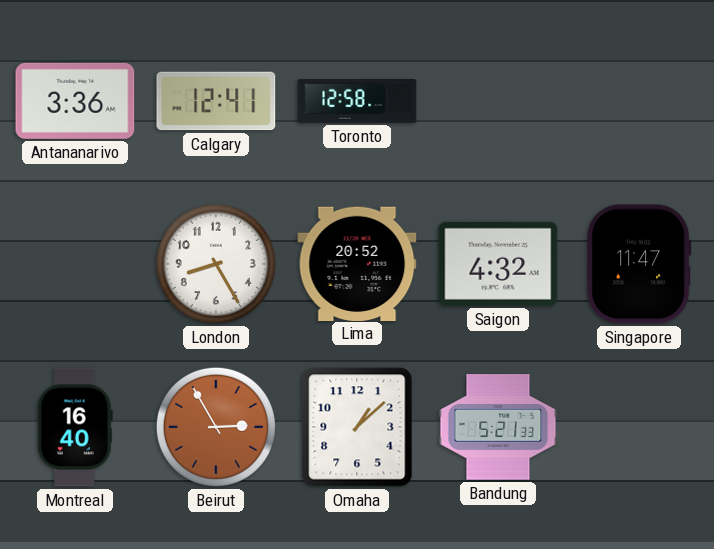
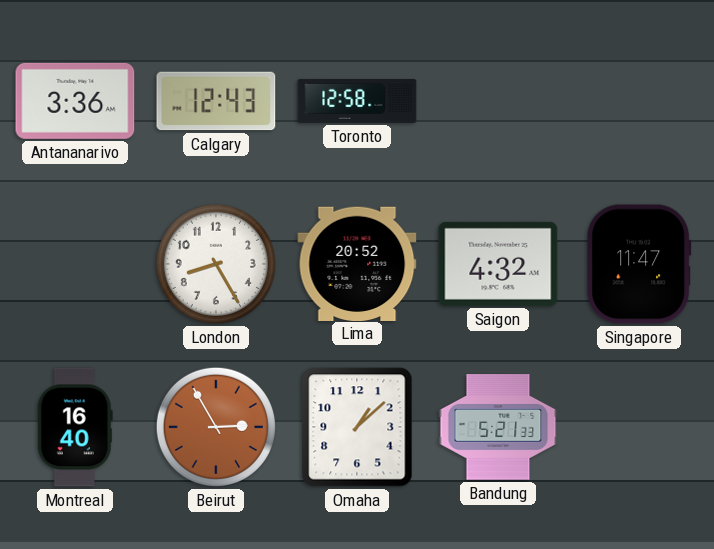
Calgary: 12:41 -> 12:43 (216, 101)
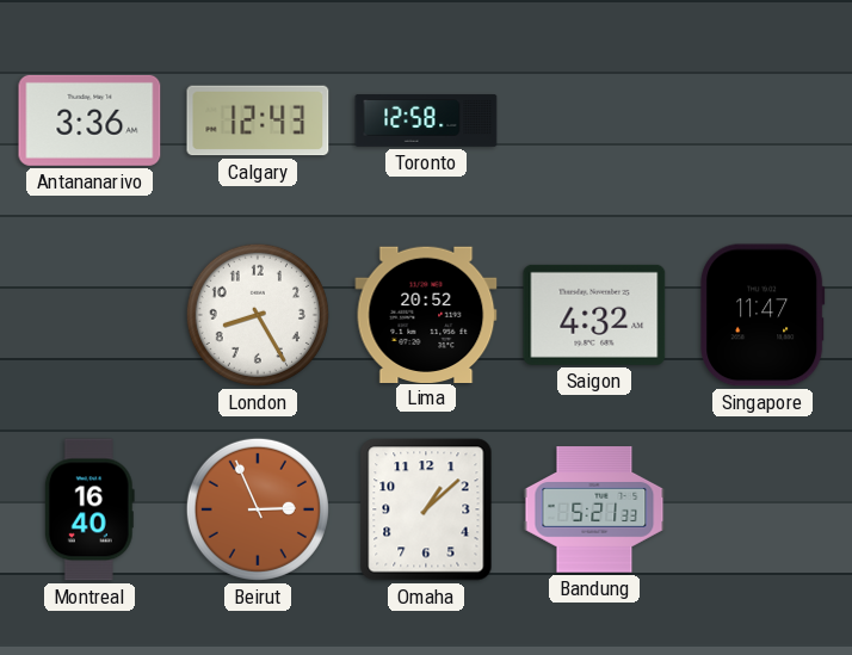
Beirut: 2:55 -> 2:56 (258, 509)
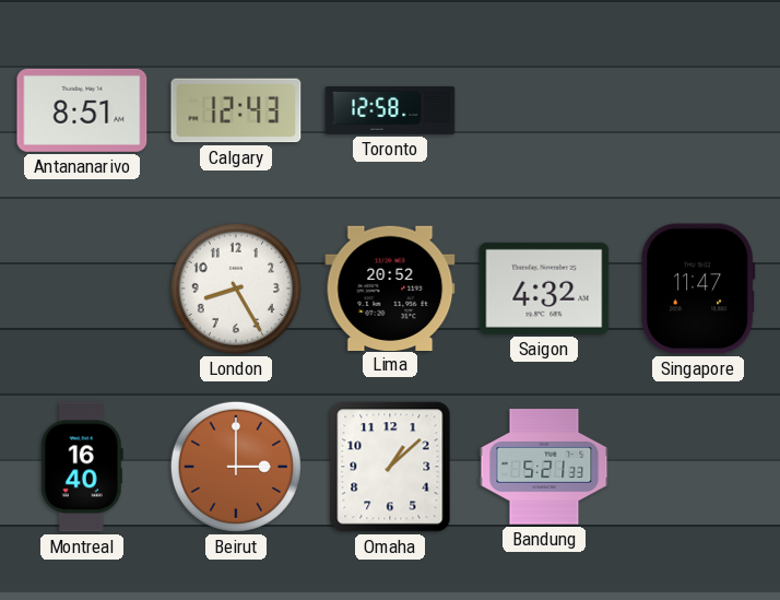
Antananarivo: 3:36 -> 8:51 (82, 110)
Beirut: 2:56 -> 3:00 (236, 467)
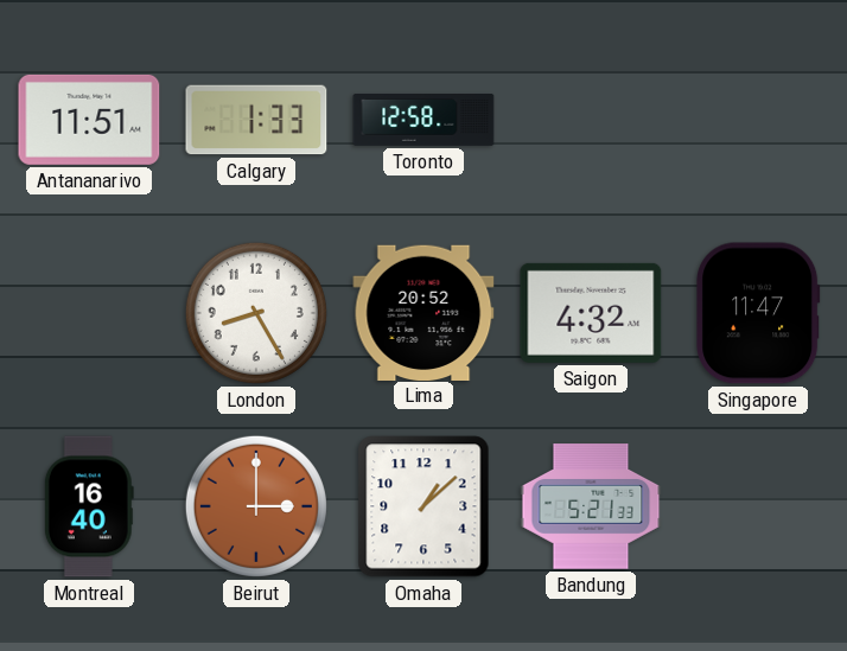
Antananarivo: 8:51 -> 11:51 (89, 120)
Calgary: 12:43 -> 1:33 (256, 120)
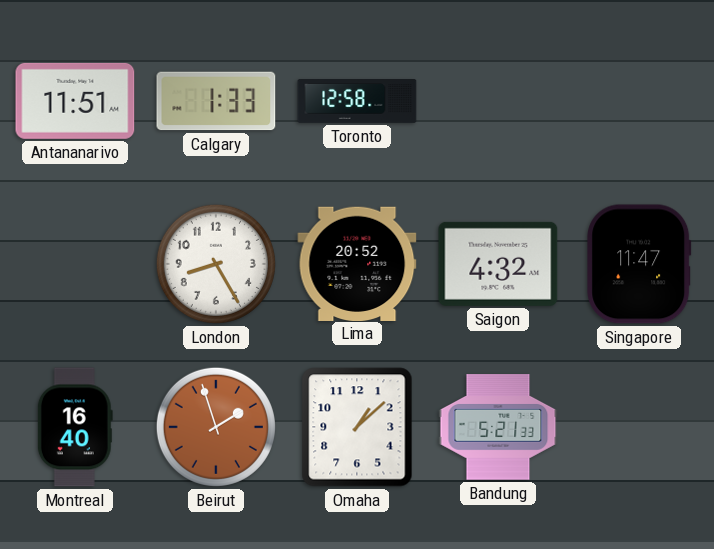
Beirut: 3:00 -> 1:57 (216, 427)
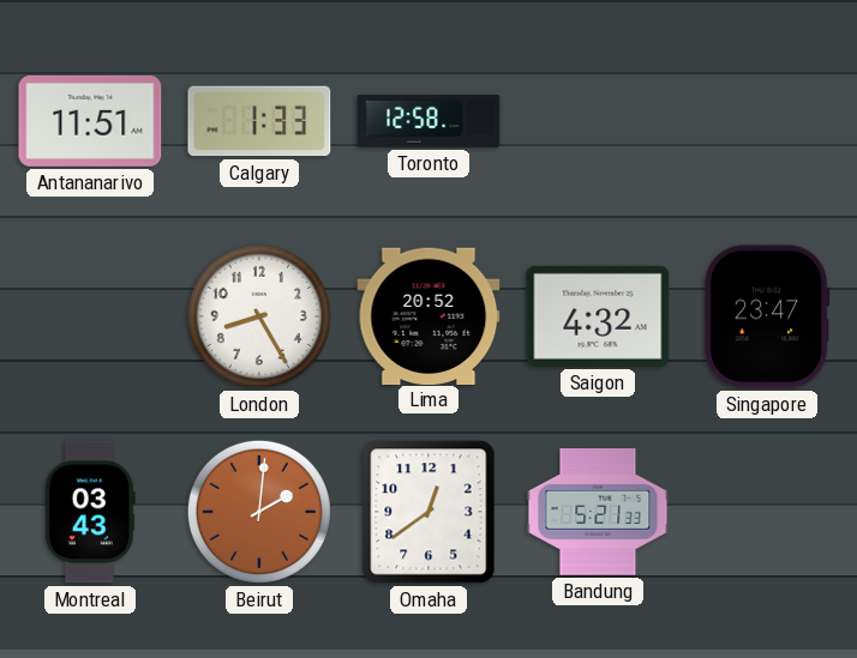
Singapore: 11:47 -> 23:47 (767, 316)
Montreal: 16:40 -> 03:43 (90, 512)
Beirut: 1:57 -> 2:01 (259, 512)
Omaha: 1:08 -> 12:39 (428, 512)
